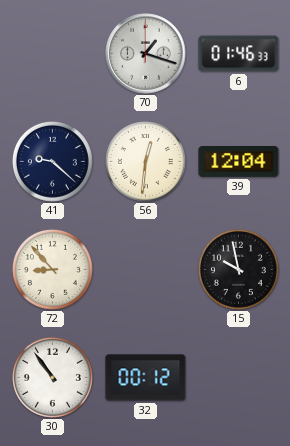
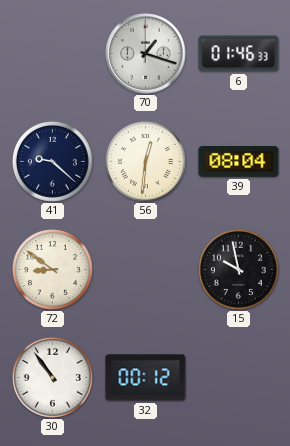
39: 12:04 -> 08:04 (239, 162)
72: 8:53 -> 8:51 (52, 269)
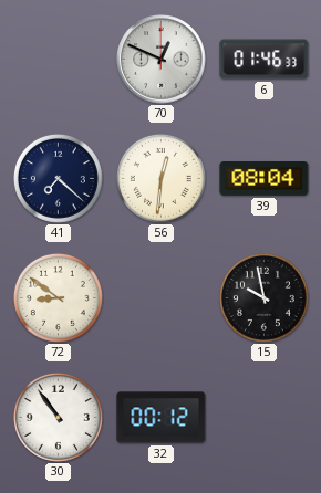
70: 1:18 -> 12:49 (162, 60)
41: 9:22 -> 7:22 (58, 178)
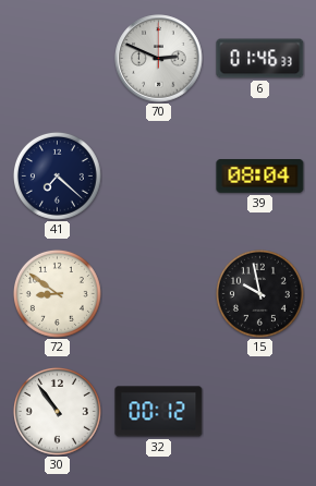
70: 12:49 -> 2:49 (159, 59)
56: 12:31 -> none (161, 178)
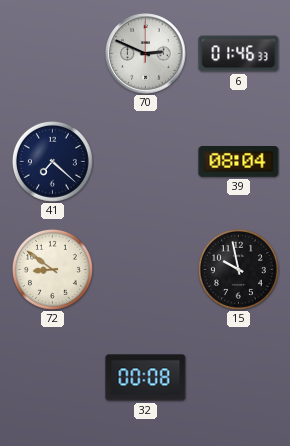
30: 10:54 -> none (57, 411)
32: 00:12 -> 00:08 (146, 378)
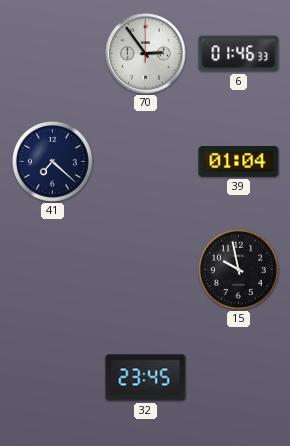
70: 2:49 -> 2:54 (146, 54)
39: 08:04 -> 01:04 (239, 162)
72: 8:51 -> none (52, 269)
32: 00:08 -> 23:45 (146, 378)
